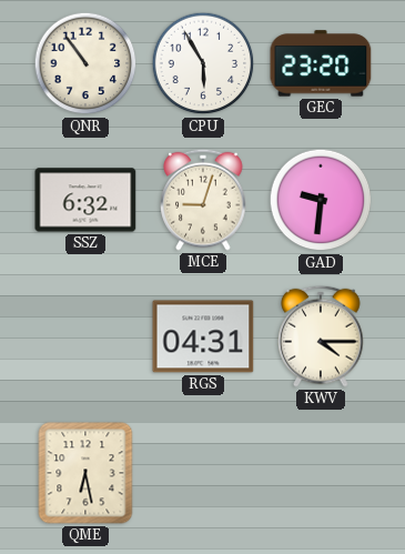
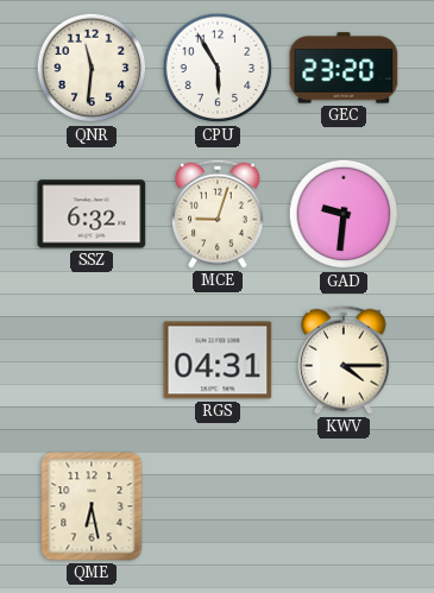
QNR: 10:54 -> 11:31 (92, 68)
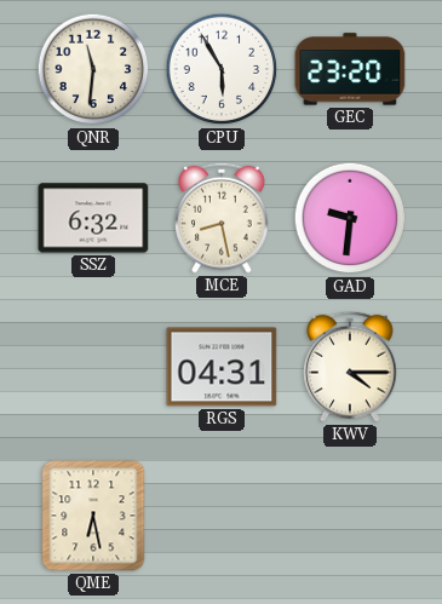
MCE: 9:03 -> 8:28 (222, 218)
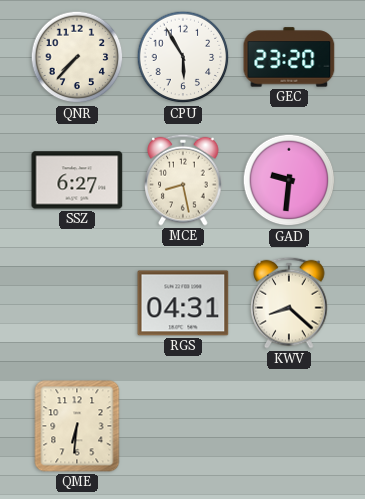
QNR: 11:31 -> 7:37 (77, 57)
SSZ: 6:32 -> 6:27 (77, 180)
KWV: 4:15 -> 8:22 (289, 303)
QME: 6:28 -> 6:31 (77, 426)
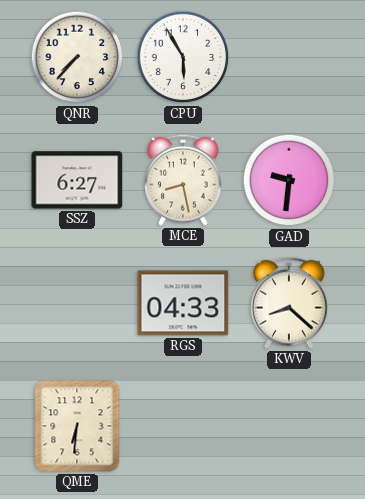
GEC: 23:20 -> none (289, 57)
RGS: 04:31 -> 04:33 (183, 303)
